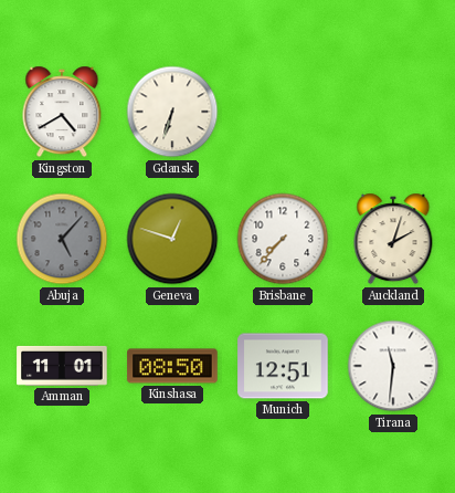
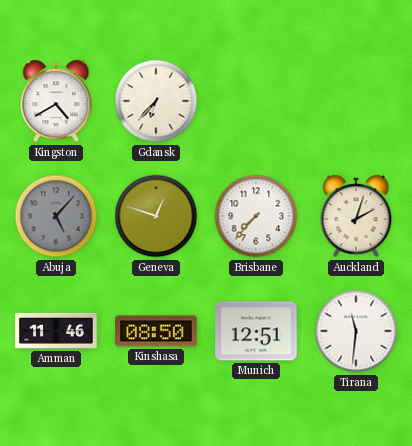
Gdansk: 6:33 -> 6:37 (156, 101)
Amman: 11:01 -> 11:46 (56, 331)
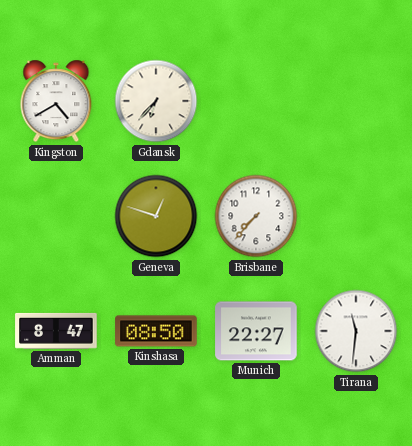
Abuja: 5:07 -> none (56, 216)
Auckland: 2:03 -> none (356, 216)
Amman: 11:46 -> 8:47 (56, 331)
Munich: 12:51 -> 22:27 (256, 331)
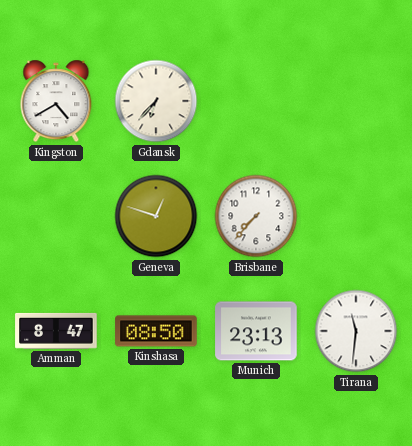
Munich: 22:27 -> 23:13 (256, 331)
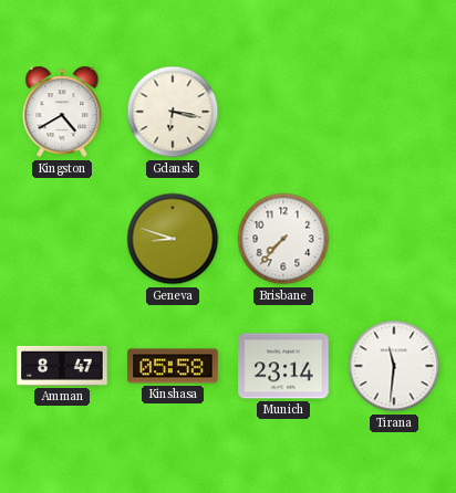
Gdansk: 6:37 -> 6:17 (173, 112)
Geneva: 12:48 -> 8:48 (173, 239)
Kinshasa: 08:50 -> 05:58 (173, 366)
Munich: 23:13 -> 23:14 (283, 366)
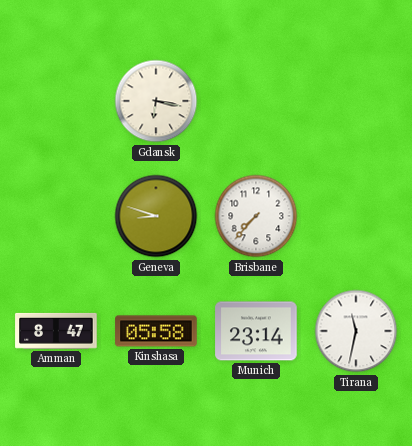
Kingston: 4:40 -> none (62, 112)
Tirana: 11:31 -> 11:32 (356, 331)
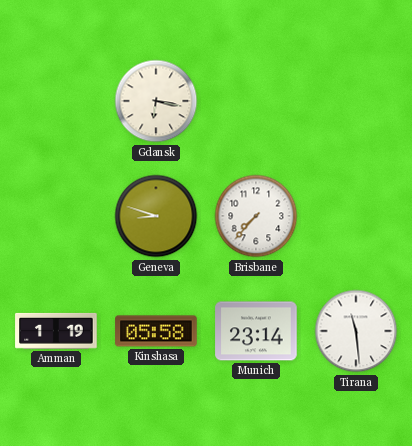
Amman: 8:47 -> 1:19 (56, 331)
Tirana: 11:32 -> 11:29 (356, 331)
